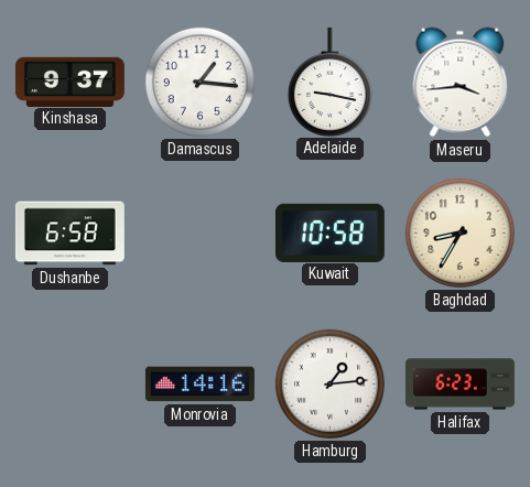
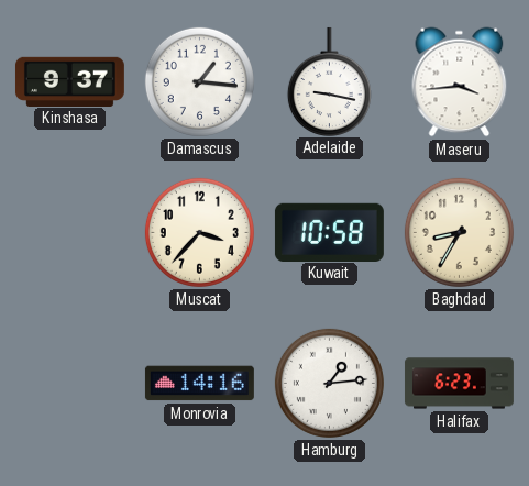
Dushanbe: 6:58 -> none (69, 234)
Muscat: none -> 3:37 (199, 232)
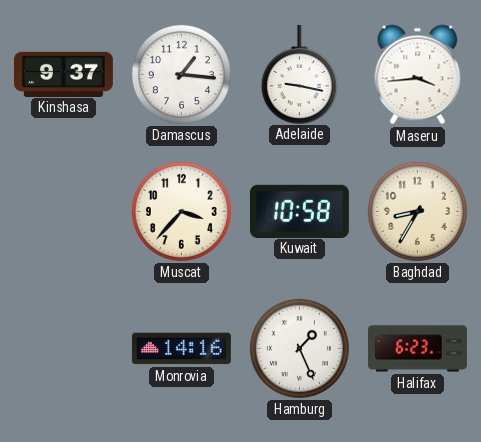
Hamburg: 1:14 -> 1:26 (299, 348)
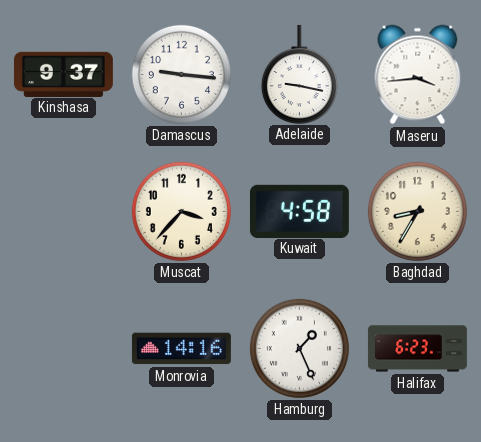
Damascus: 1:16 -> 9:16 (181, 74)
Kuwait: 10:58 -> 4:58 (299, 211)
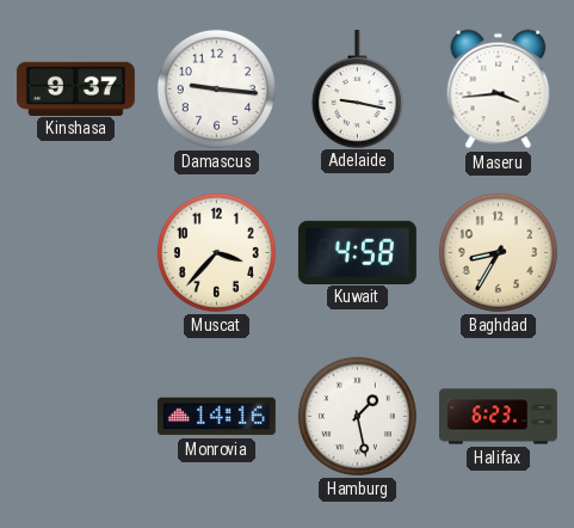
Hamburg: 1:26 -> 1:28 (357, 416)
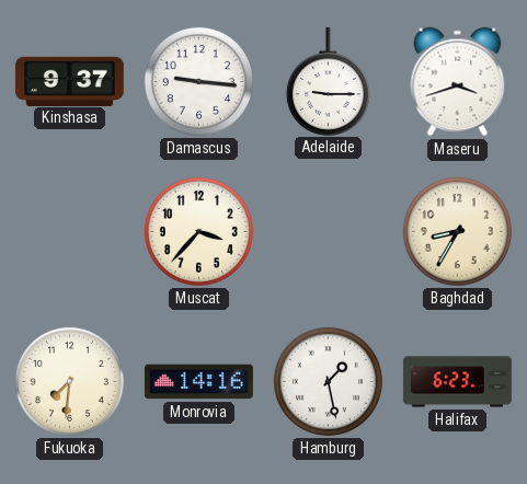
Adelaide: 9:17 -> 9:15 (328, 81)
Maseru: 3:44 -> 3:42 (458, 82)
Kuwait: 4:58 -> none (357, 252)
Fukuoka: none -> 7:31 (69, 381)
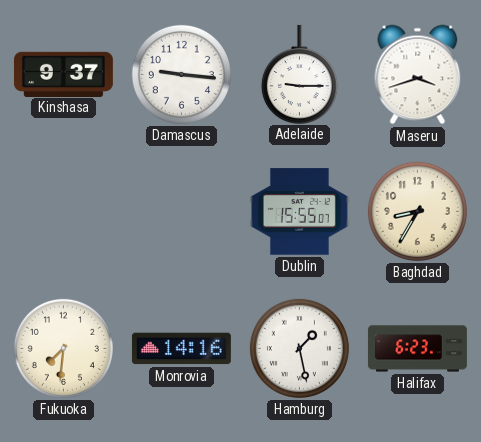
Muscat: 3:37 -> none (198, 231)
Dublin: none -> 15:55 (299, 212)
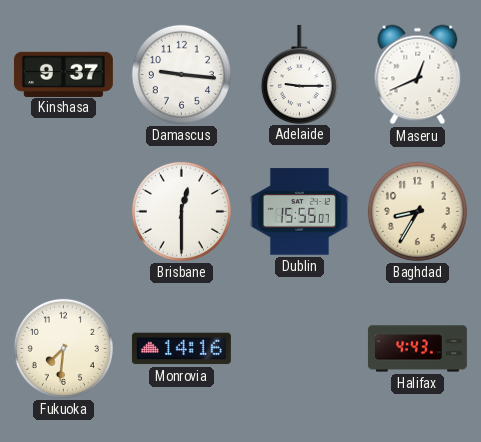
Maseru: 3:42 -> 12:41 (418, 75)
Brisbane: none -> 12:30 (181, 211)
Hamburg: 1:28 -> none (299, 348)
Halifax: 6:23 -> 4:43 (417, 349)
